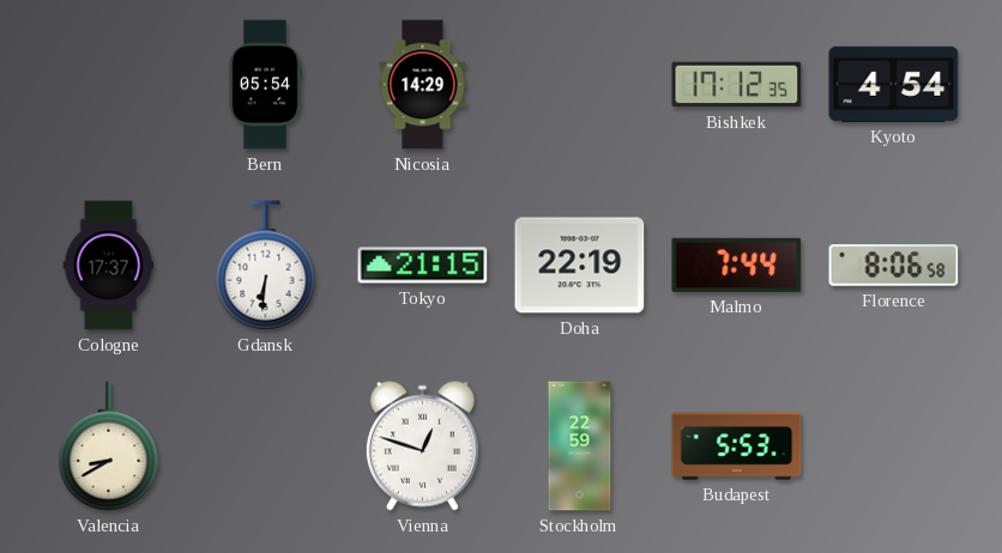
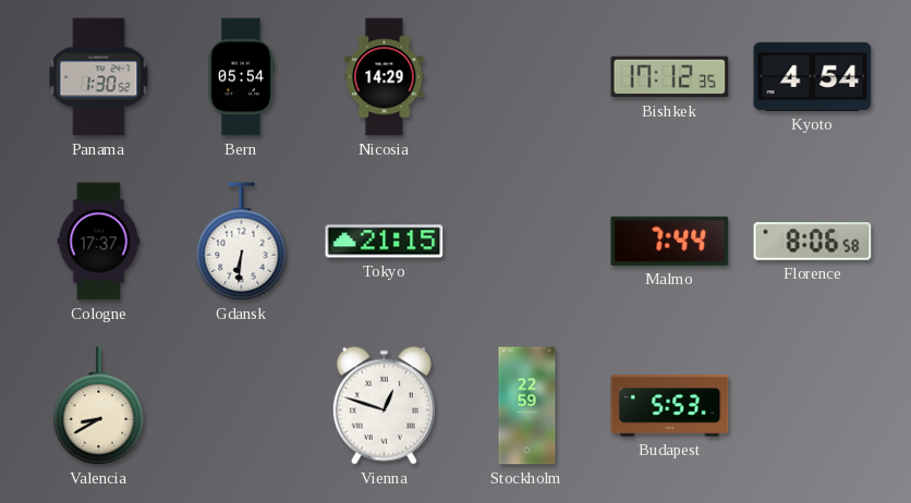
Panama: none -> 1:30 (99, 77)
Doha: 22:19 -> none (580, 266)
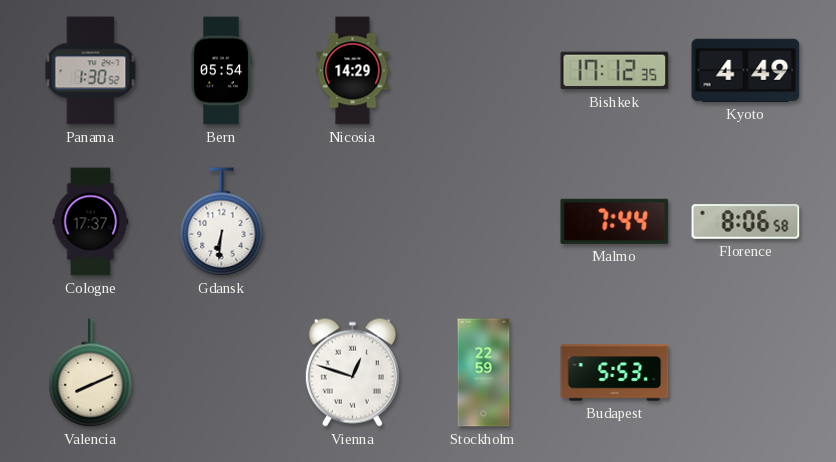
Kyoto: 4:54 -> 4:49 (746, 70)
Tokyo: 21:15 -> none (385, 242)
Valencia: 8:40 -> 8:11 (91, 373)
